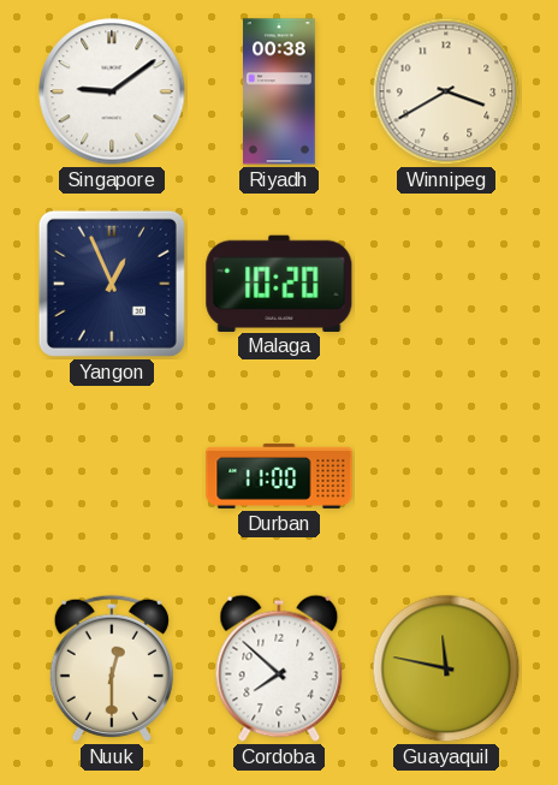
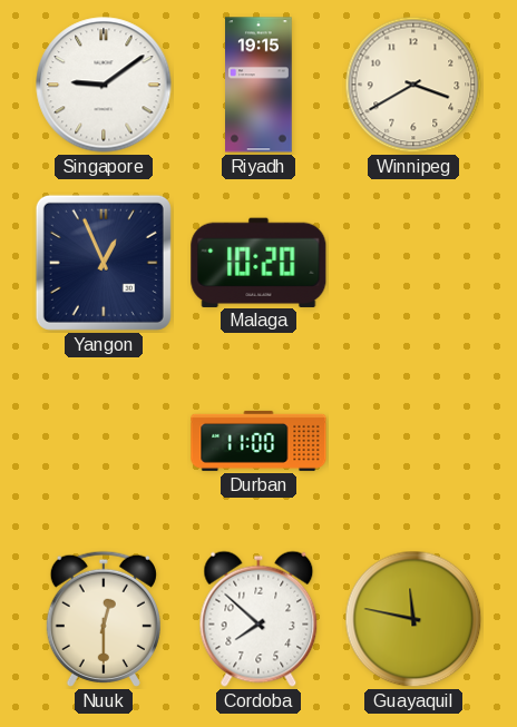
Riyadh: 00:38 -> 19:15 (260, 85)
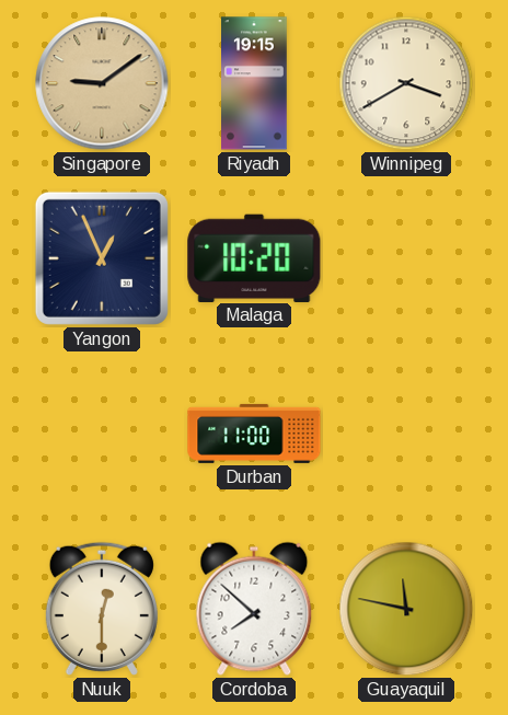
Singapore dial: white -> champagne (102, 83)
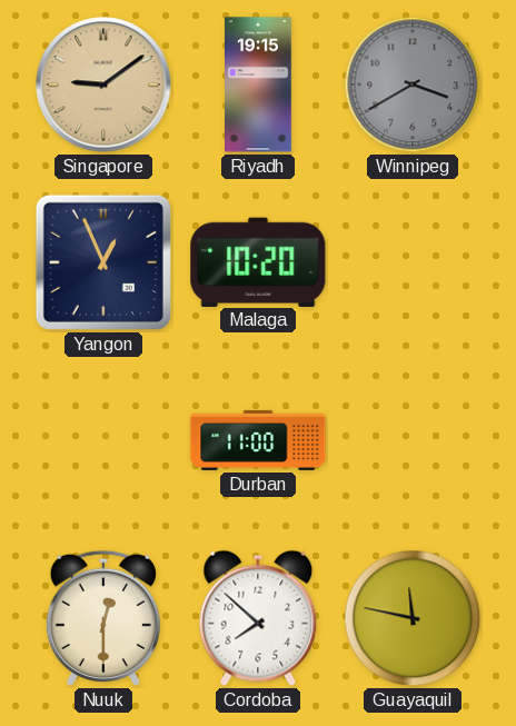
Winnipeg dial: cream -> grey (413, 84)
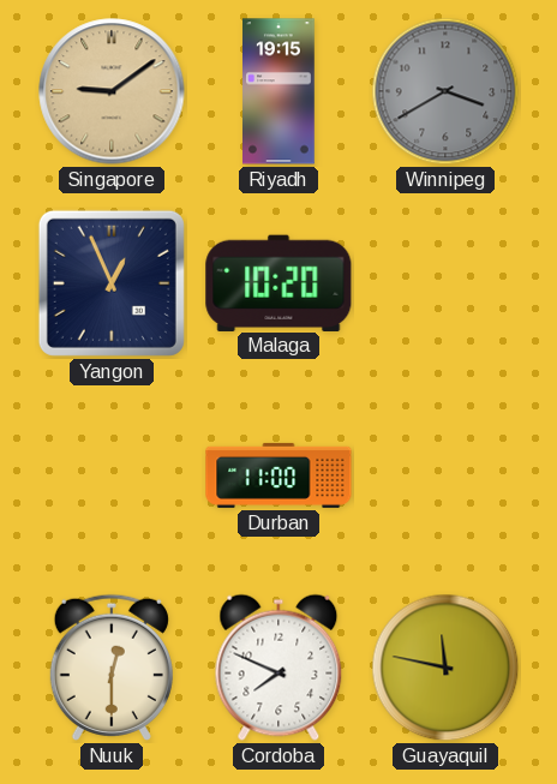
Cordoba: 7:52 -> 7:49 (278, 668)
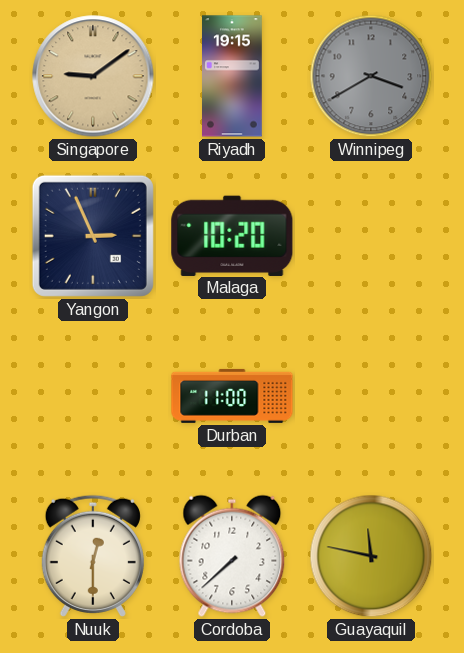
Yangon: 12:56 -> 2:56 (93, 236)
Cordoba: 7:49 -> 7:38 (232, 556)
